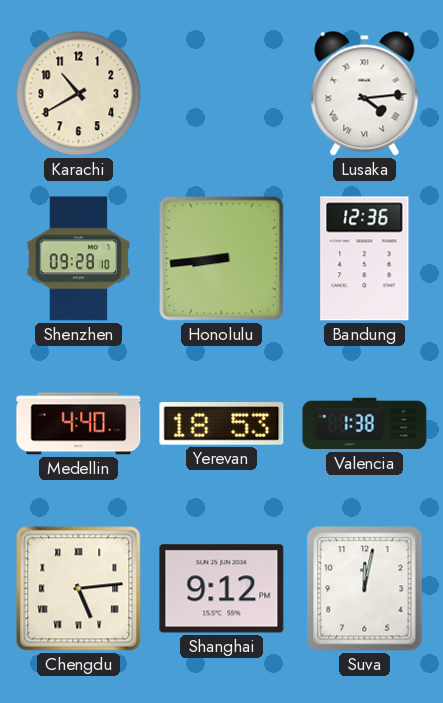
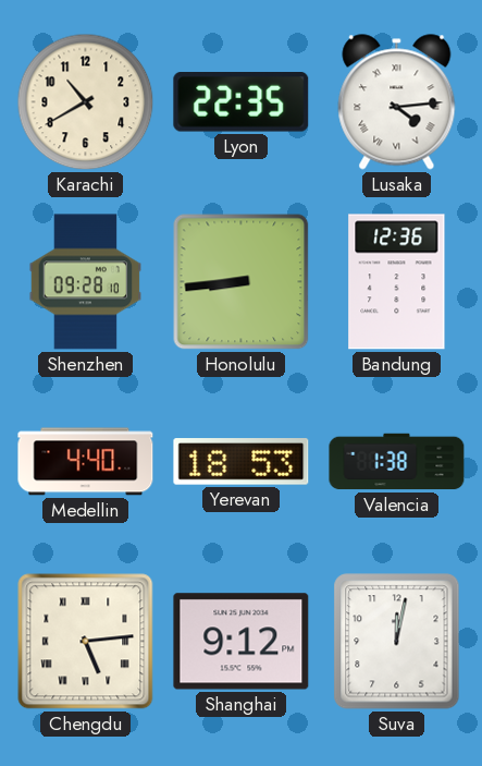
Lyon: none -> 22:35 (242, 102)
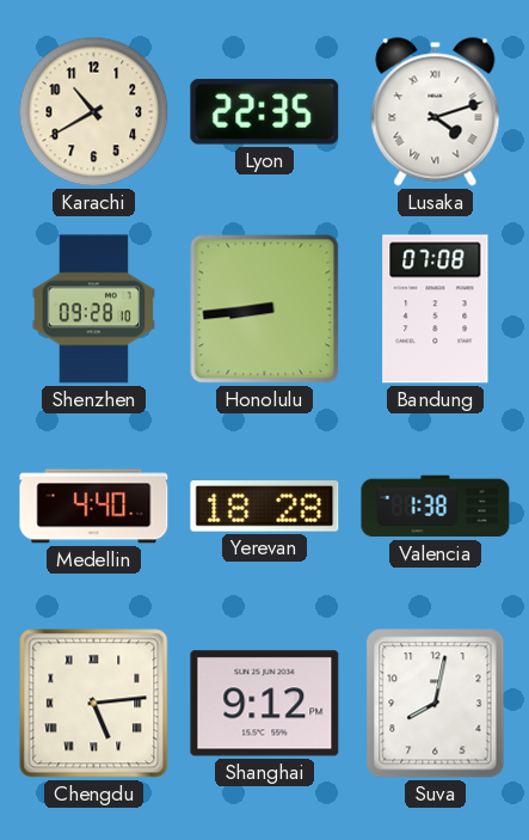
Lusaka: 4:14 -> 4:12 (436, 112)
Bandung: 12:36 -> 07:08 (436, 309)
Yerevan: 18:53 -> 18:28 (265, 507)
Suva: 12:02 -> 8:02 (436, 704)
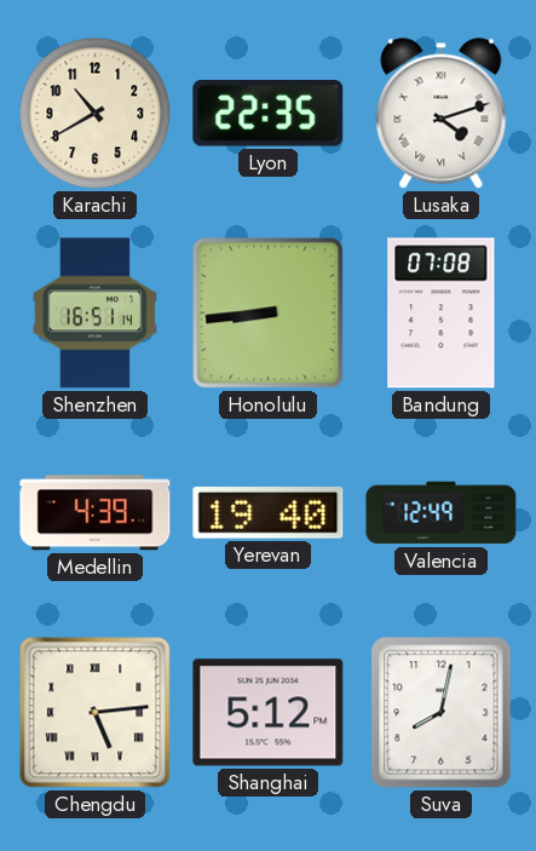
Shenzhen: 09:28 -> 16:51 (96, 314)
Medellin: 4:40 -> 4:39 (96, 513)
Yerevan: 18:28 -> 19:40 (269, 513)
Valencia: 1:38 -> 12:49 (442, 513)
Shanghai: 9:12 -> 5:12 (269, 713)
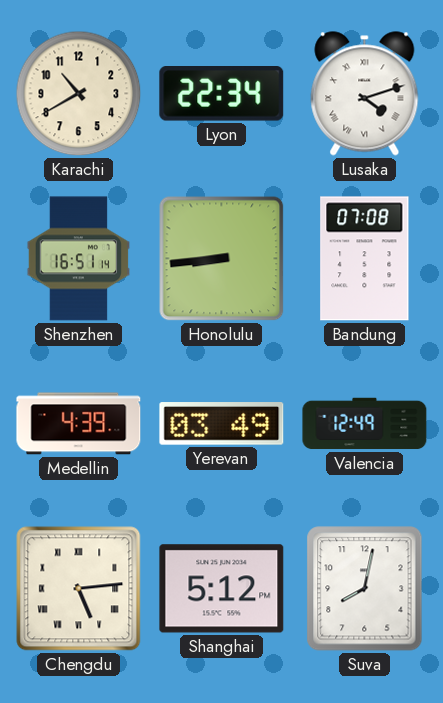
Lyon: 22:35 -> 22:34 (222, 94)
Yerevan: 19:40 -> 03:49 (222, 424)
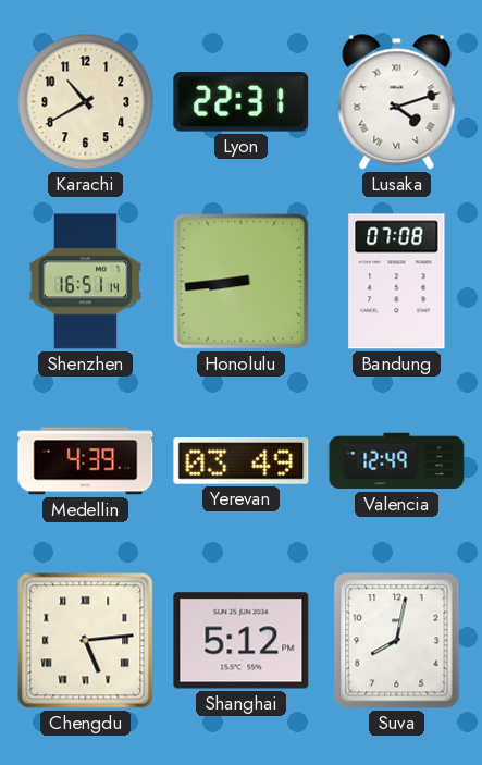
Lyon: 22:34 -> 22:31 (242, 102)
